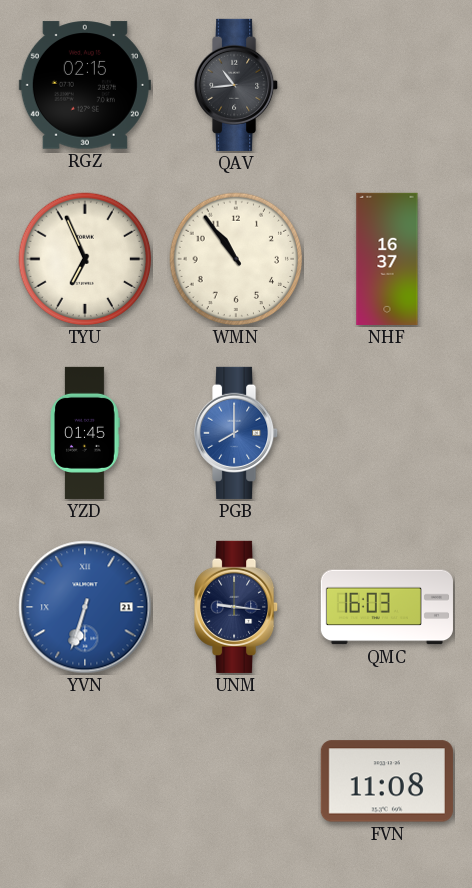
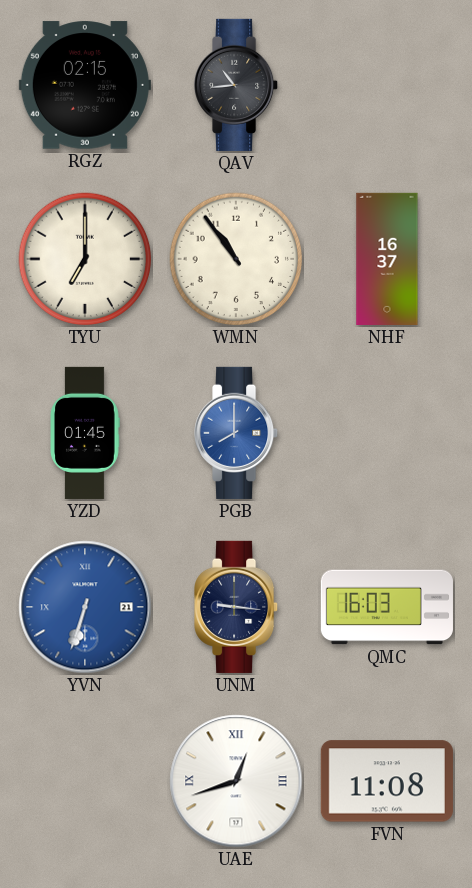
TYU: 6:56 -> 7:00 (85, 259)
UAE: none -> 12:42 (236, 781)
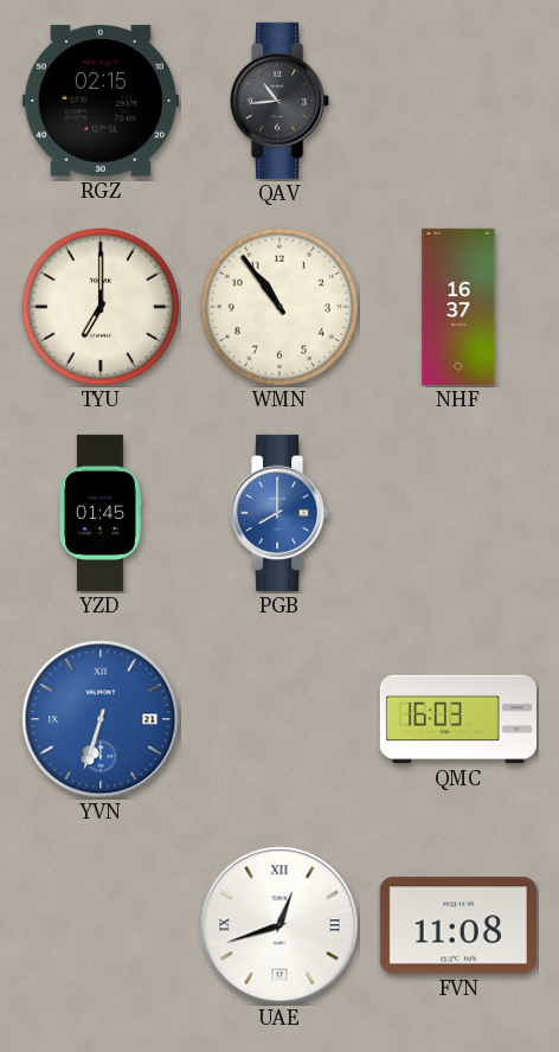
UNM: 9:16 -> none (237, 607)
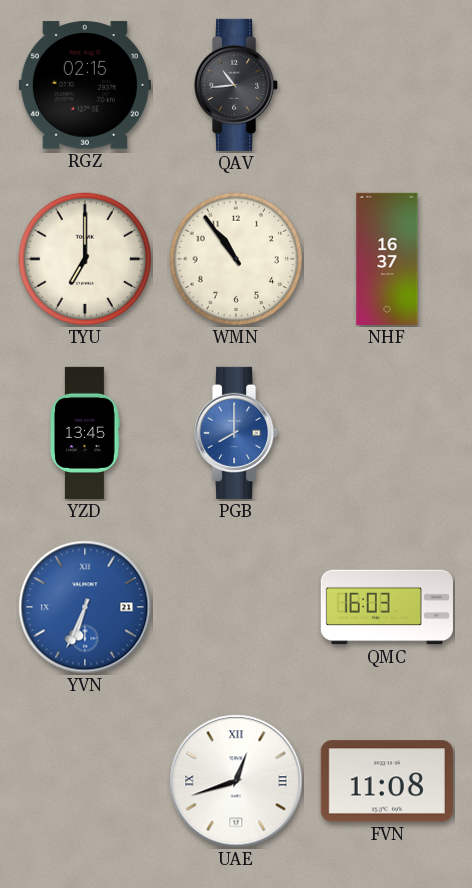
YZD: 01:45 -> 13:45 (85, 433)
YVN: 6:33 -> 6:34 (85, 607)
